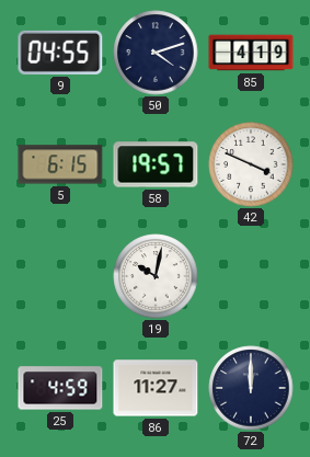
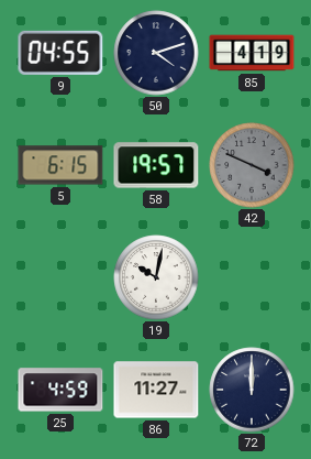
42 dial: white -> grey (252, 165)
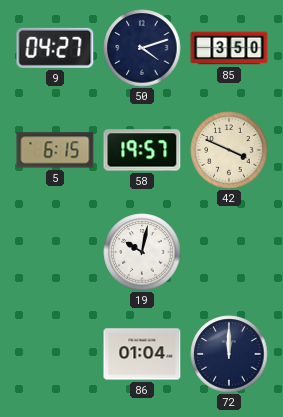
9: 04:55 -> 04:27 (55, 48)
85: 4:19 -> 3:50 (229, 48)
42 dial: grey -> cream (229, 150)
25: 4:59 -> none (60, 390)
86: 11:27 -> 01:04 (142, 354)
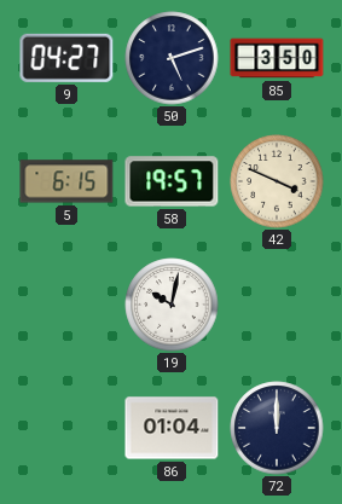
50: 4:12 -> 5:12 (172, 58)
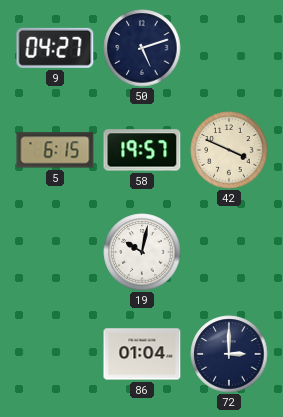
85: 3:50 -> none (277, 58)
72: 12:00 -> 3:00 (229, 354)
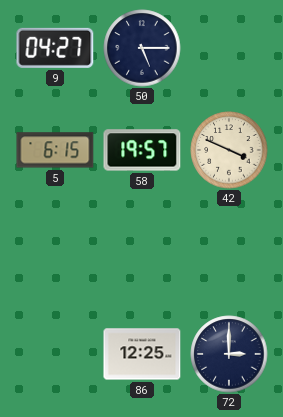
50: 5:12 -> 5:15 (142, 48)
19: 10:02 -> none (142, 252)
86: 01:04 -> 12:25 (142, 354)
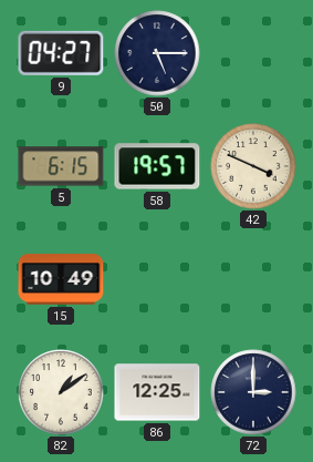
15: none -> 10:49 (61, 279)
82: none -> 1:09 (61, 392)
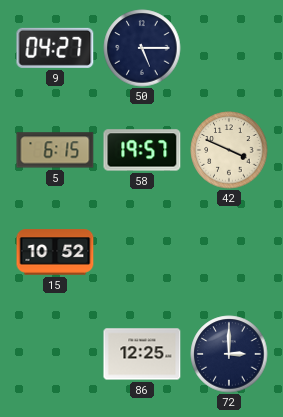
15: 10:49 -> 10:52 (55, 252)
82: 1:09 -> none (61, 392)
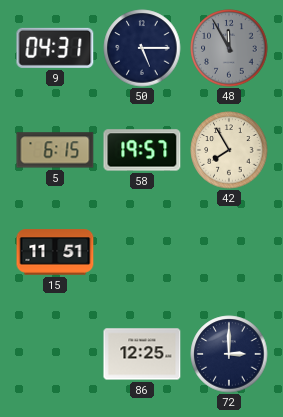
9: 04:27 -> 04:31 (55, 48)
48: none -> 11:55 (229, 48)
42: 3:49 -> 7:55 (229, 150)
15: 10:52 -> 11:51 (55, 252)
